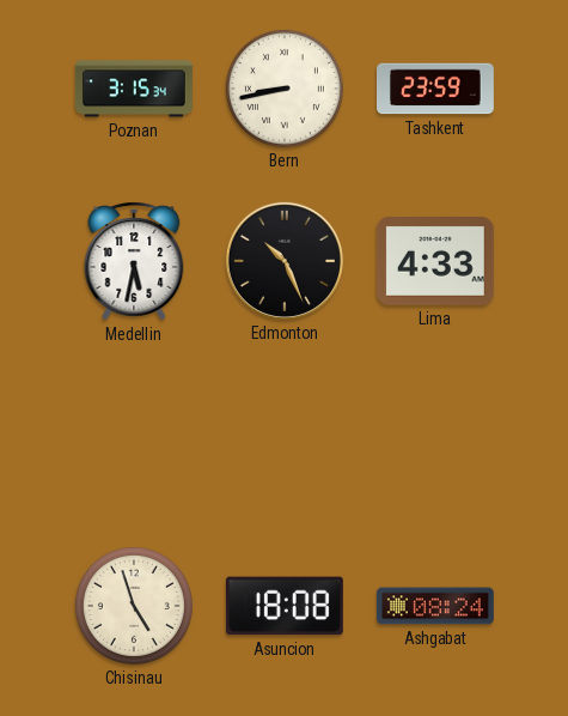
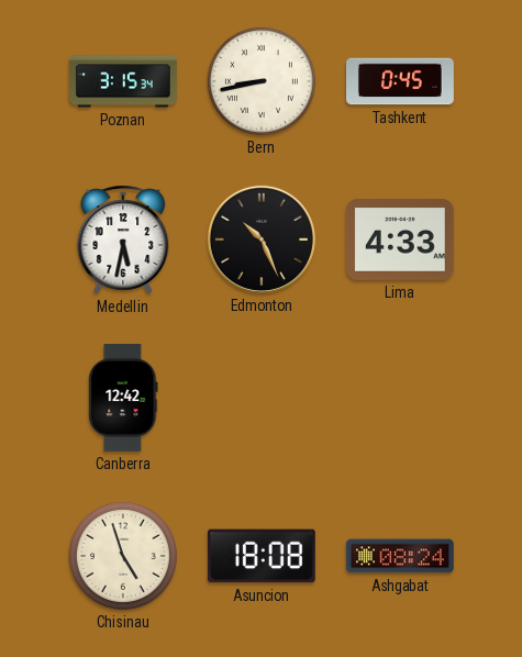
Tashkent: 23:59 -> 0:45 (401, 81)
Canberra: none -> 12:42 (123, 398)
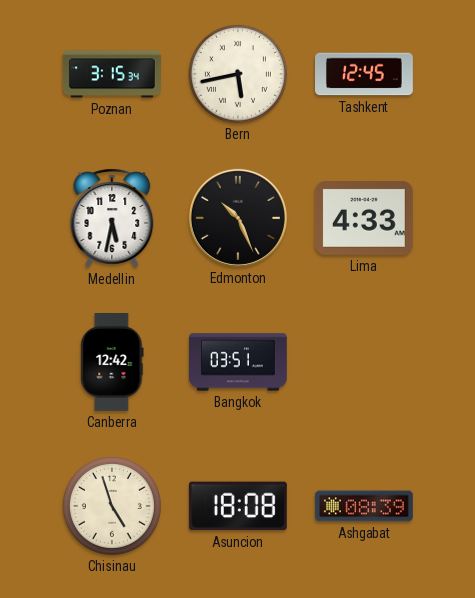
Bern: 8:43 -> 5:43 (238, 74)
Tashkent: 0:45 -> 12:45 (365, 74)
Bangkok: none -> 03:51 (239, 362)
Ashgabat: 08:24 -> 08:39 (364, 506)
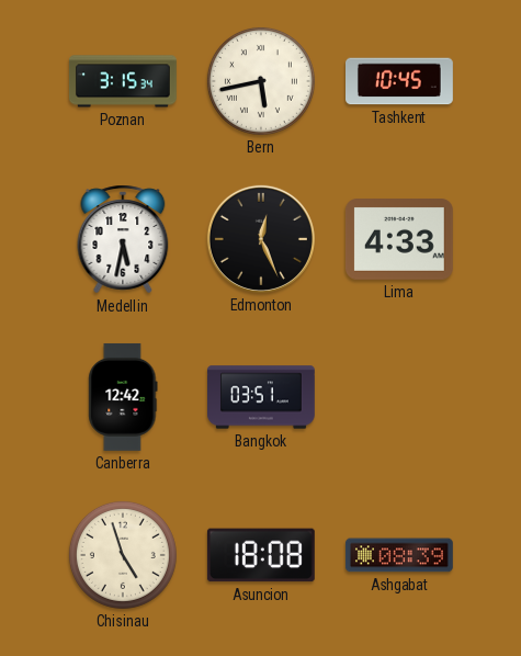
Tashkent: 12:45 -> 10:45 (400, 81)
Edmonton: 10:26 -> 12:26 (261, 239)
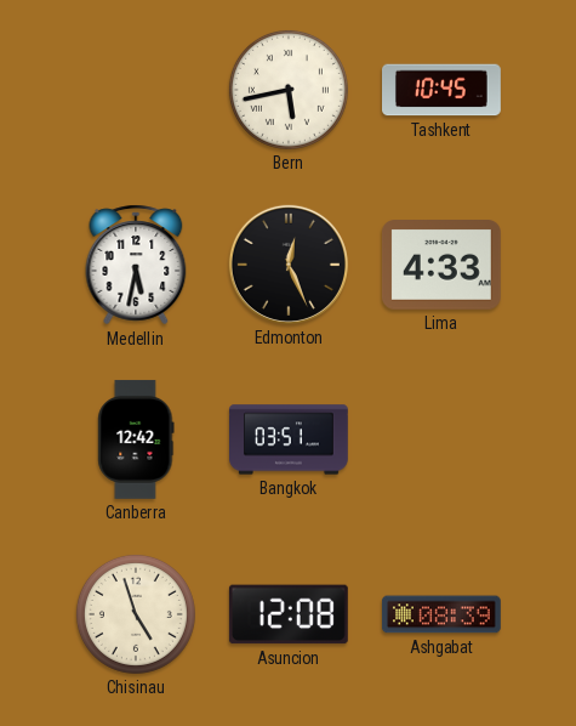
Poznan: 3:15 -> none (124, 81)
Asuncion: 18:08 -> 12:08 (289, 614)
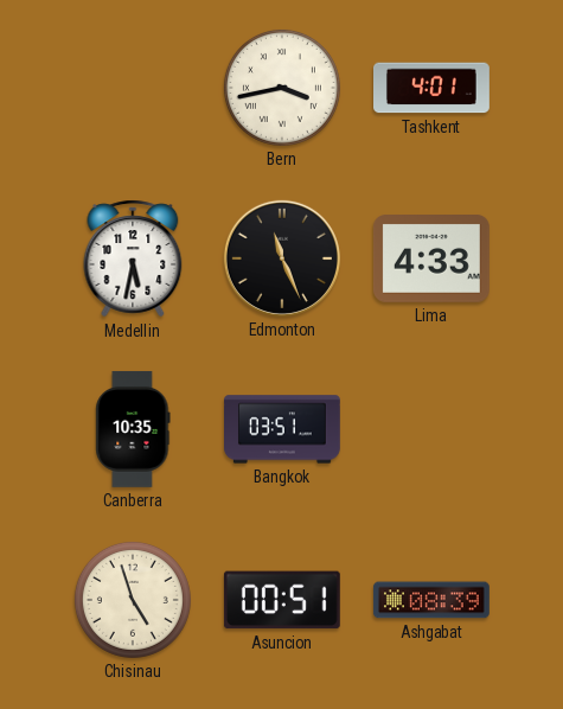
Bern: 5:43 -> 3:43 (282, 88)
Tashkent: 10:45 -> 4:01 (433, 88)
Edmonton: 12:26 -> 11:26 (282, 258)
Canberra: 12:42 -> 10:35 (133, 429)
Asuncion: 12:08 -> 00:51 (282, 600)
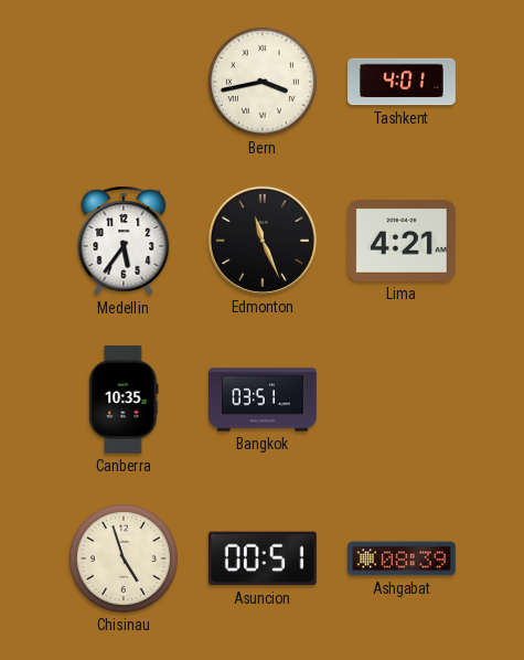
Medellin: 5:32 -> 5:36 (124, 241)
Lima: 4:33 -> 4:21 (402, 242)
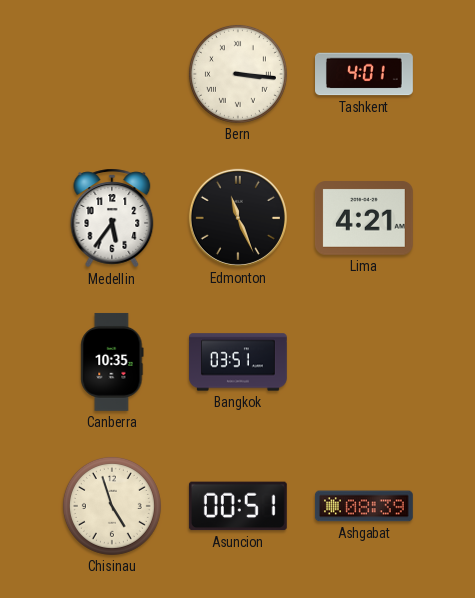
Bern: 3:43 -> 3:16 (238, 74)
